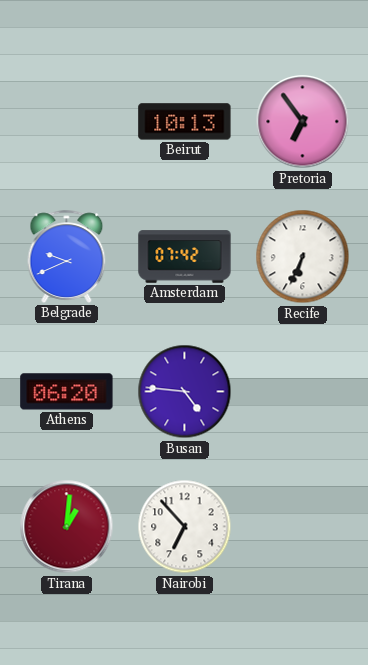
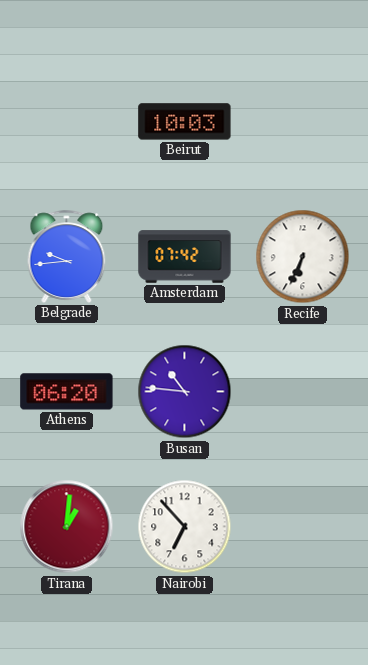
Beirut: 10:13 -> 10:03 (185, 122)
Pretoria: 6:54 -> none (303, 122)
Belgrade: 9:41 -> 9:44 (67, 256)
Busan: 4:46 -> 10:46 (185, 392)
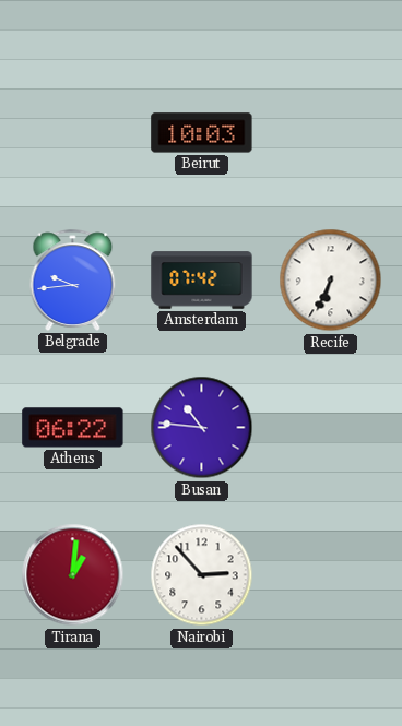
Athens: 06:20 -> 06:22 (73, 428)
Nairobi: 6:53 -> 2:53 (202, 575)
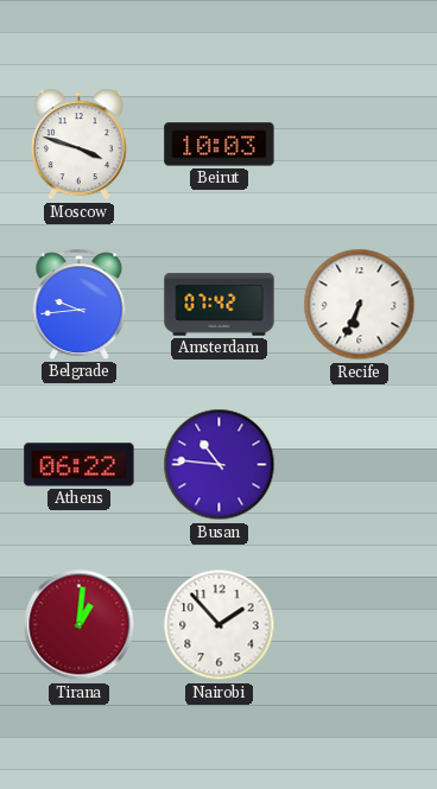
Moscow: none -> 3:48 (78, 145)
Nairobi: 2:53 -> 1:53 (220, 625)
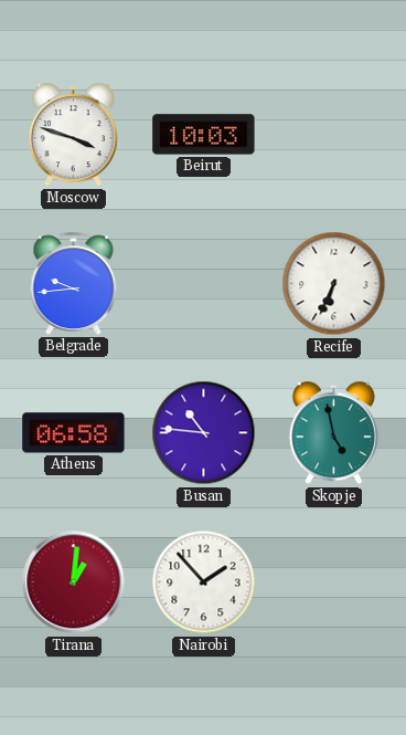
Amsterdam: 07:42 -> none (220, 305)
Athens: 06:22 -> 06:58 (74, 433)
Skopje: none -> 4:58 (333, 433)
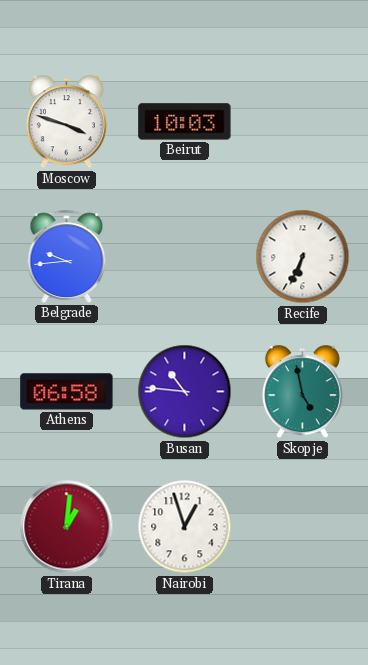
Nairobi: 1:53 -> 12:57 (185, 527)
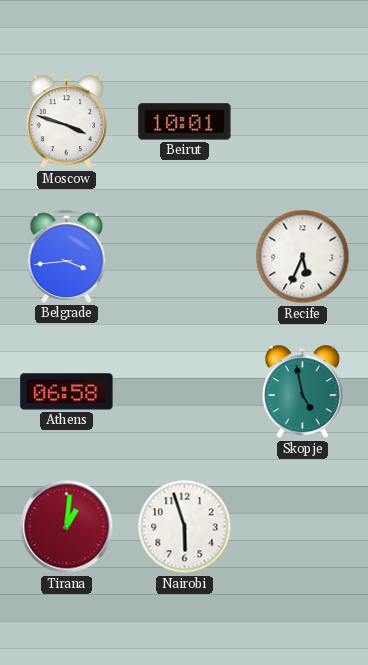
Beirut: 10:03 -> 10:01 (185, 122)
Belgrade: 9:44 -> 3:44 (67, 256)
Recife: 6:34 -> 5:34 (303, 257)
Busan: 10:46 -> none (185, 392)
Nairobi: 12:57 -> 5:57 (185, 527)
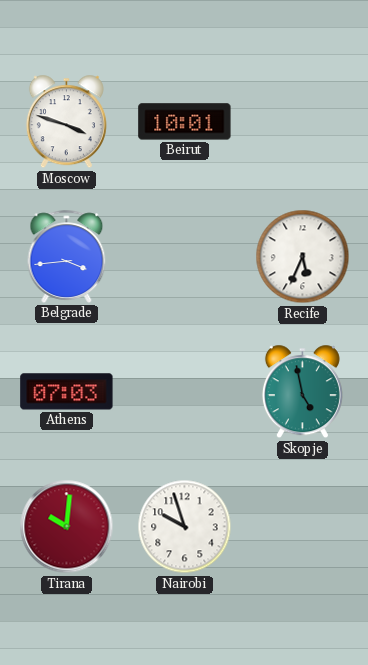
Athens: 06:58 -> 07:03 (67, 392)
Tirana: 1:01 -> 10:01 (67, 527)
Nairobi: 5:57 -> 9:57 (185, 527)
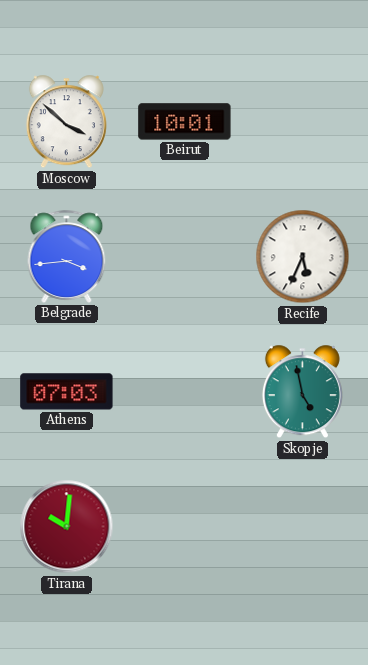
Moscow: 3:48 -> 3:52 (66, 122)
Nairobi: 9:57 -> none (185, 527)
